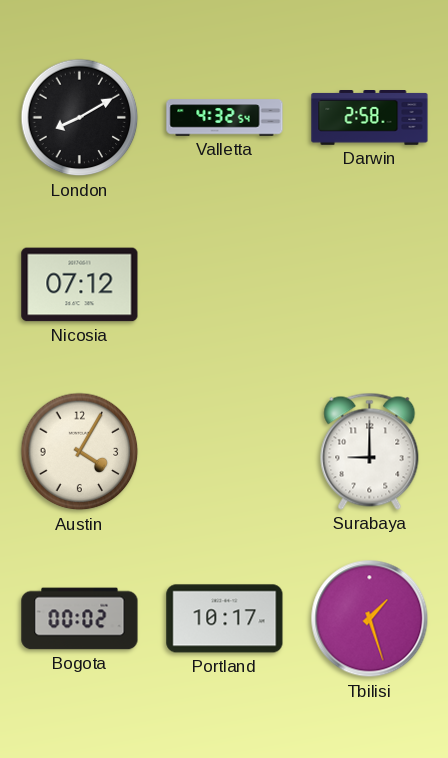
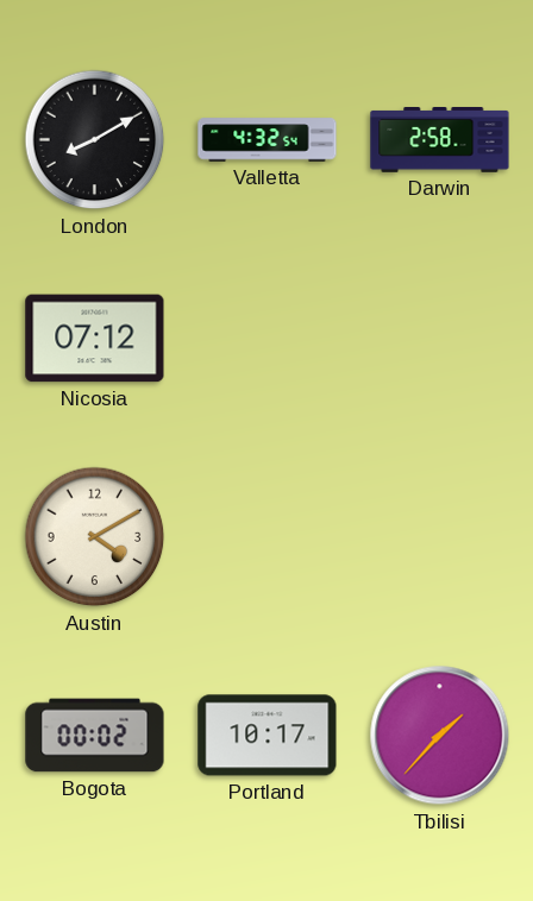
Austin: 4:05 -> 4:10 (95, 537)
Surabaya: 9:00 -> none (370, 451)
Tbilisi: 1:27 -> 1:37 (440, 736)
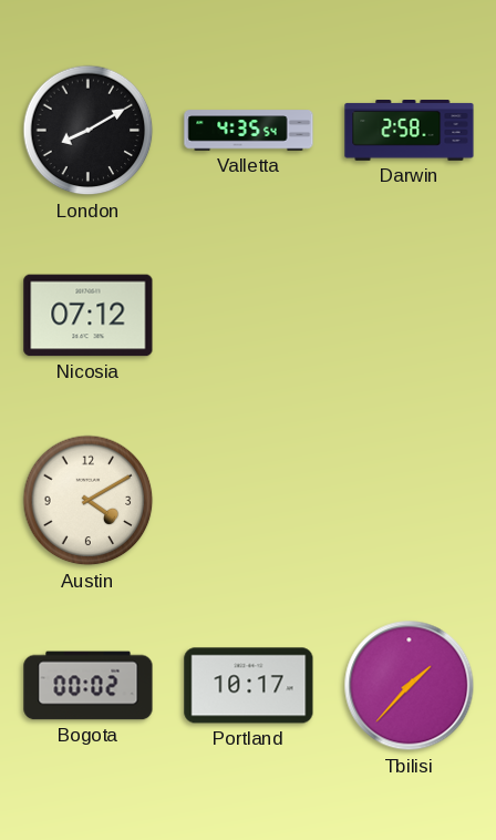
Valletta: 4:32 -> 4:35 (249, 131)
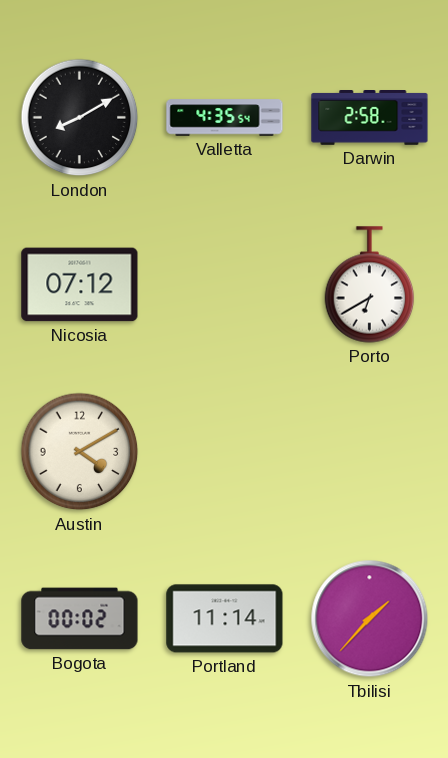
Porto: none -> 6:40 (370, 285)
Portland: 10:17 -> 11:14 (225, 619)
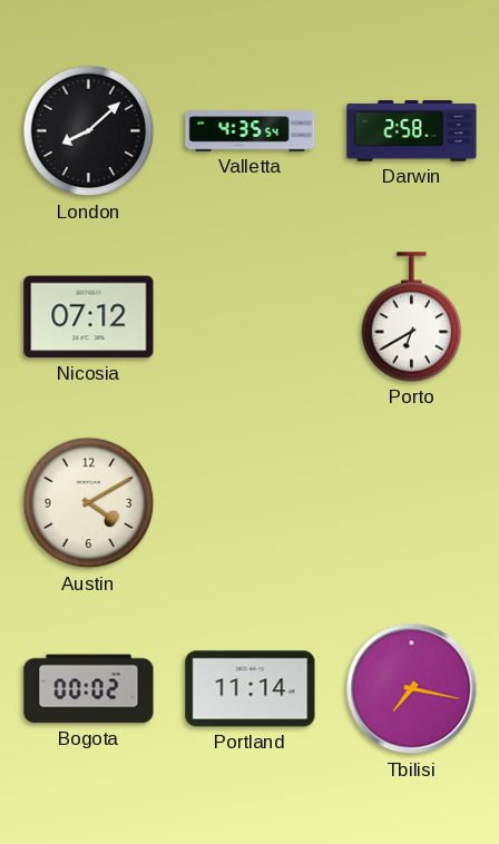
London: 8:10 -> 8:08 (89, 131)
Tbilisi: 1:37 -> 7:17 (412, 689)
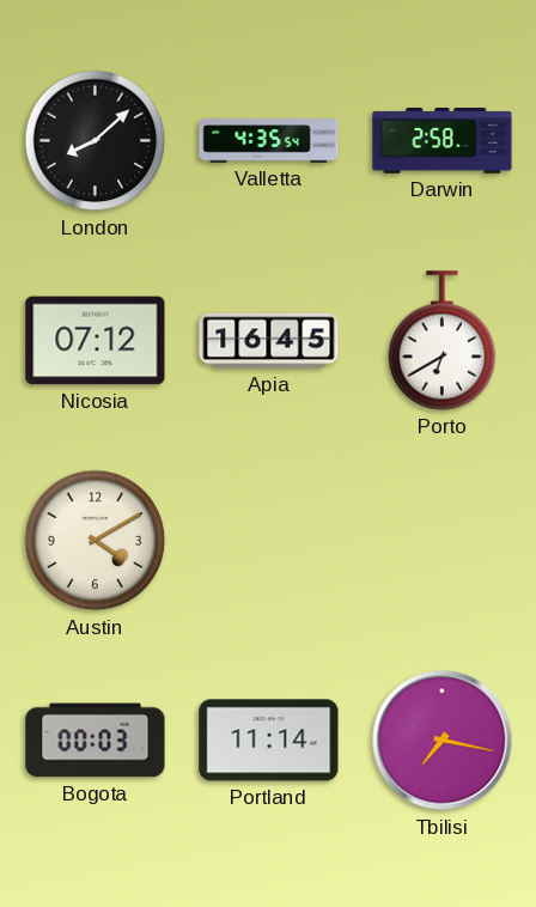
Apia: none -> 16:45 (269, 341)
Bogota: 00:02 -> 00:03 (96, 741)
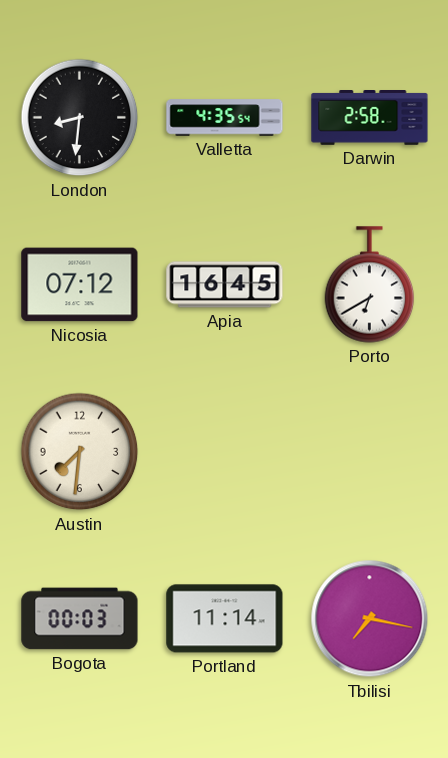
London: 8:08 -> 8:31 (80, 118)
Austin: 4:10 -> 7:31 (80, 452)
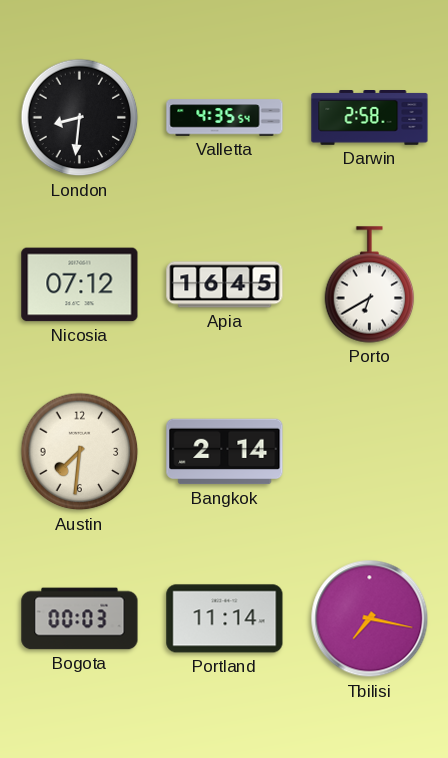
Bangkok: none -> 2:14 (225, 452)
